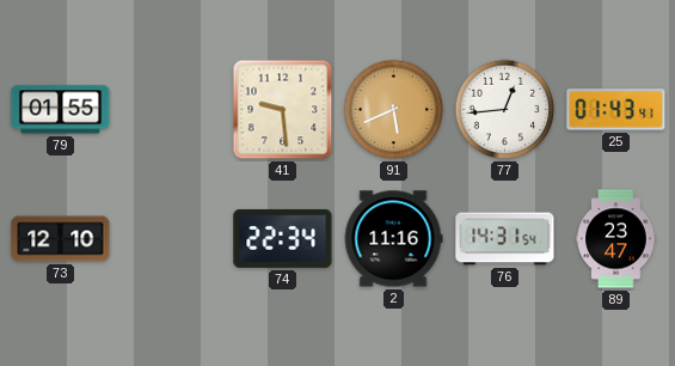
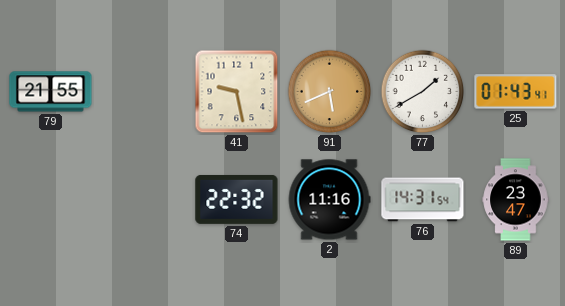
79: 01:55 -> 21:55 (51, 92)
41: 9:29 -> 9:28 (237, 92)
77: 12:44 -> 1:40 (423, 92)
73: 12:10 -> none (61, 239)
74: 22:34 -> 22:32 (237, 199)
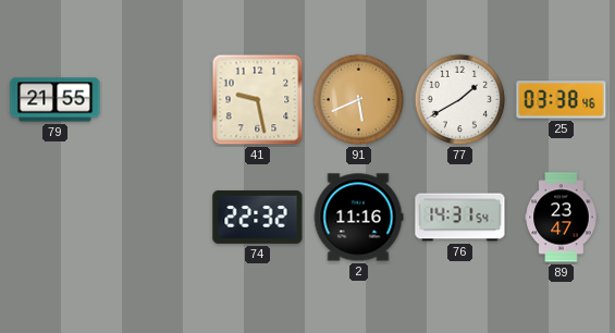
25: 01:43 -> 03:38 (562, 100)
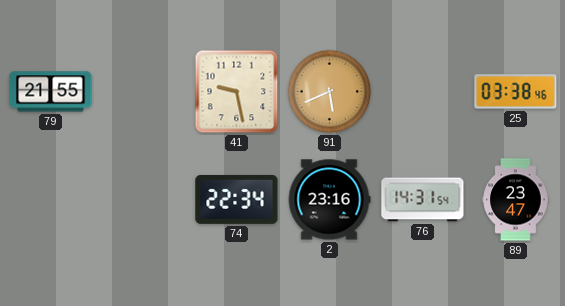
77: 1:40 -> none (460, 100)
74: 22:32 -> 22:34 (237, 199)
2: 11:16 -> 23:16 (329, 200)
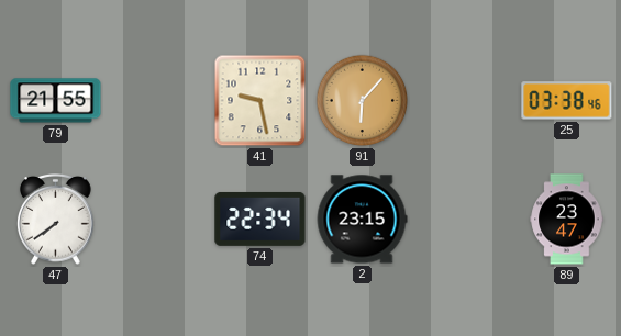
91: 5:41 -> 6:07 (363, 101)
47: none -> 7:39 (56, 219)
2: 23:16 -> 23:15 (362, 220)
76: 14:31 -> none (423, 200)
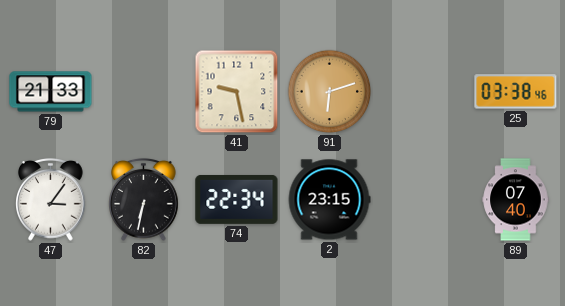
79: 21:55 -> 21:33 (51, 92)
91: 6:07 -> 6:12 (330, 92)
47: 7:39 -> 3:06 (51, 199)
82: none -> 6:32 (144, 199)
89: 23:47 -> 07:40 (516, 200)
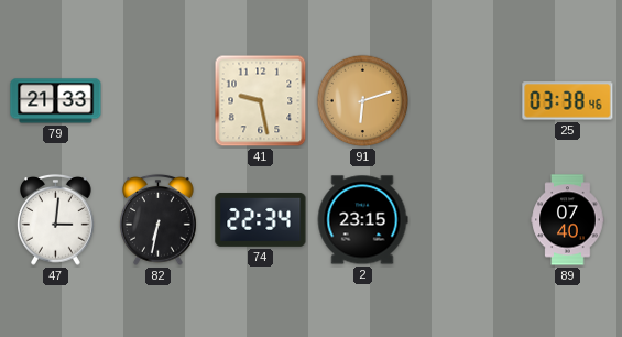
47: 3:06 -> 3:01 (56, 219)
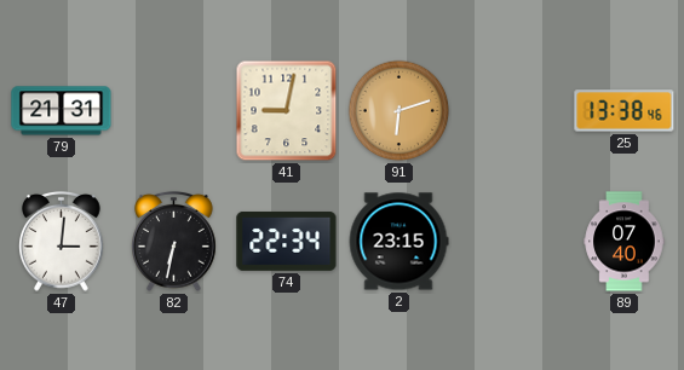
79: 21:33 -> 21:31 (62, 111)
41: 9:28 -> 9:02 (287, 111)
25: 03:38 -> 13:38 (625, 111)
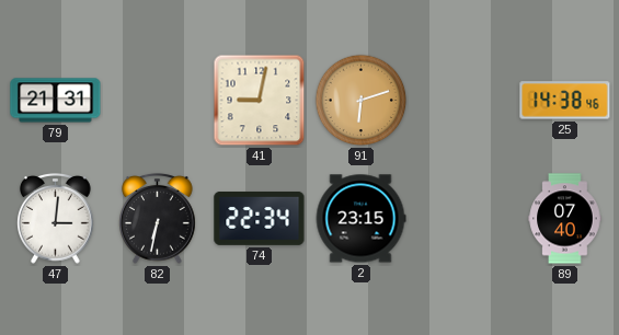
25: 13:38 -> 14:38 (565, 101)
